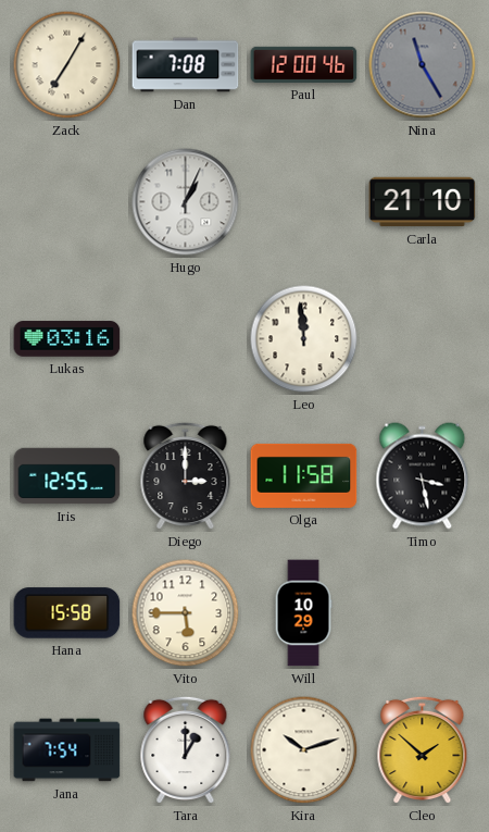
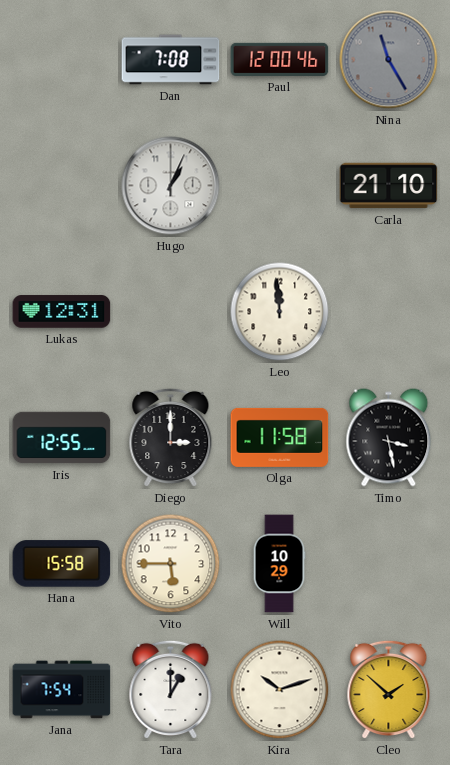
Zack: 7:05 -> none (67, 65)
Lukas: 03:16 -> 12:31 (62, 312)
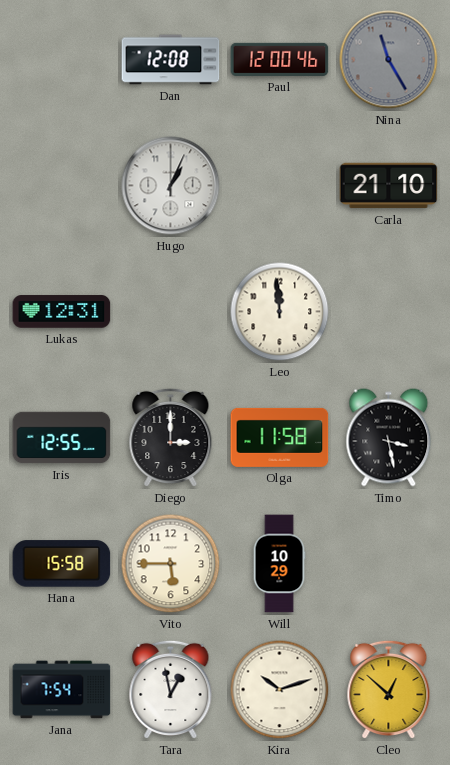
Dan: 7:08 -> 12:08 (171, 60)
Tara: 1:00 -> 12:58 (171, 690)
Cleo: 1:52 -> 12:52 (389, 690)
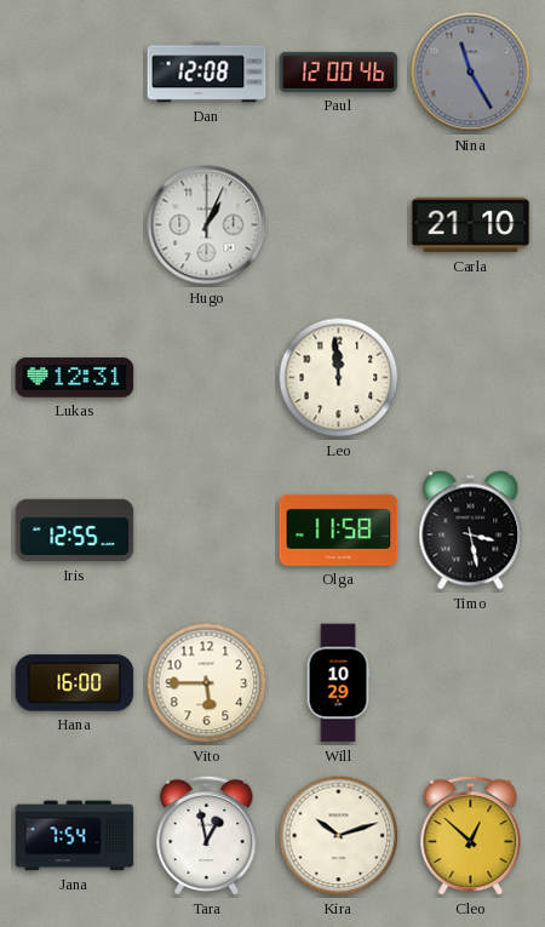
Diego: 3:00 -> none (171, 438)
Hana: 15:58 -> 16:00 (75, 683)
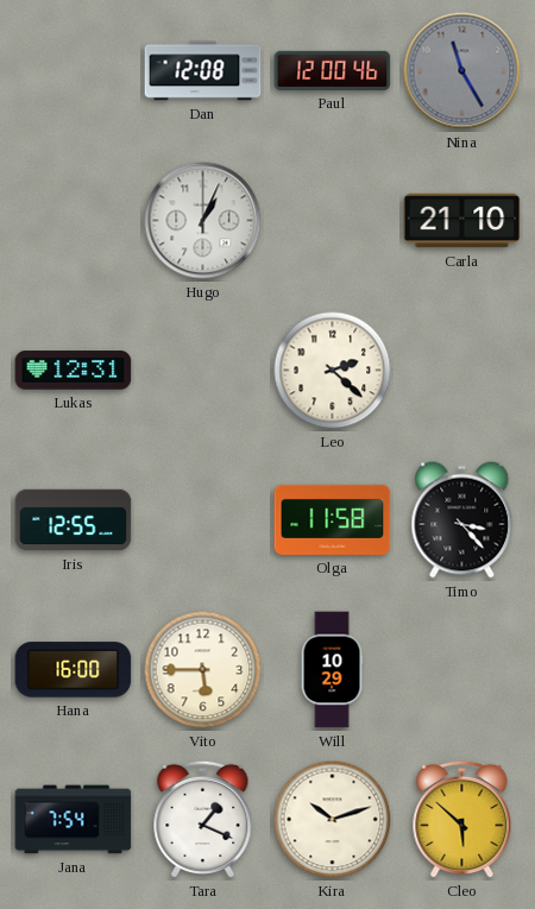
Leo: 11:59 -> 2:22 (333, 371)
Timo: 3:28 -> 3:23 (462, 520)
Tara: 12:58 -> 1:19 (203, 820)
Cleo: 12:52 -> 5:52 (462, 820)
